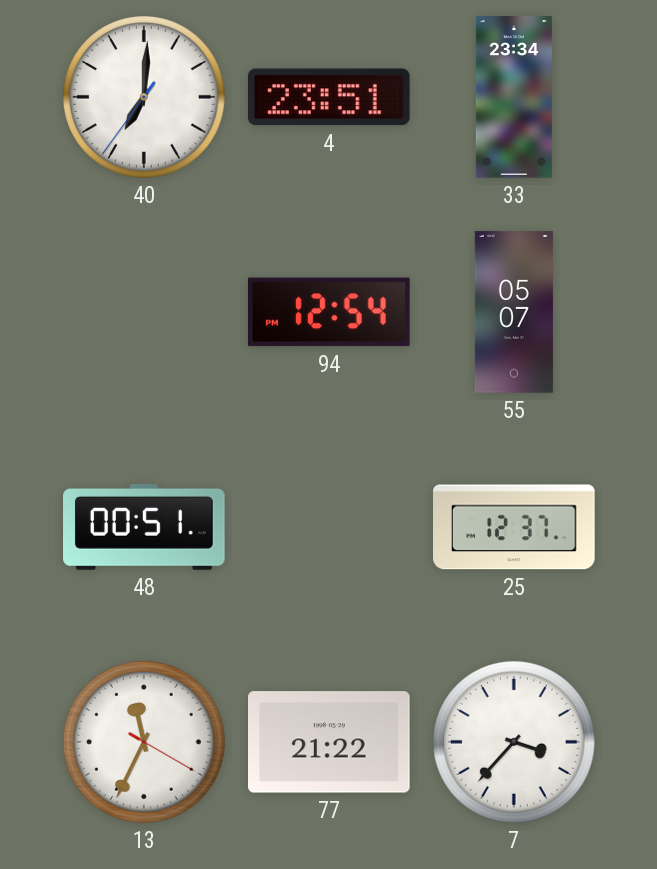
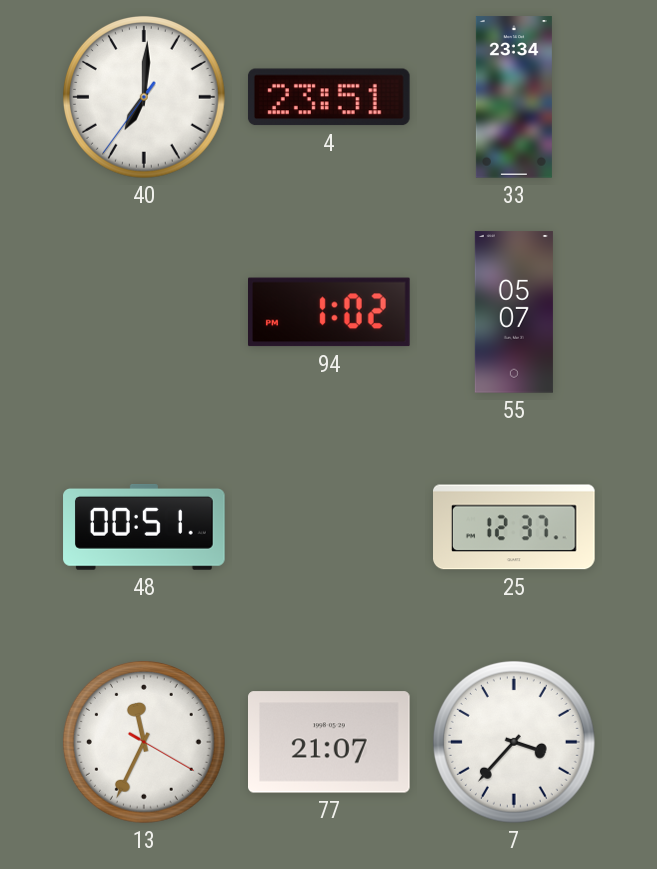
94: 12:54 -> 1:02 (330, 312)
77: 21:22 -> 21:07 (330, 742)
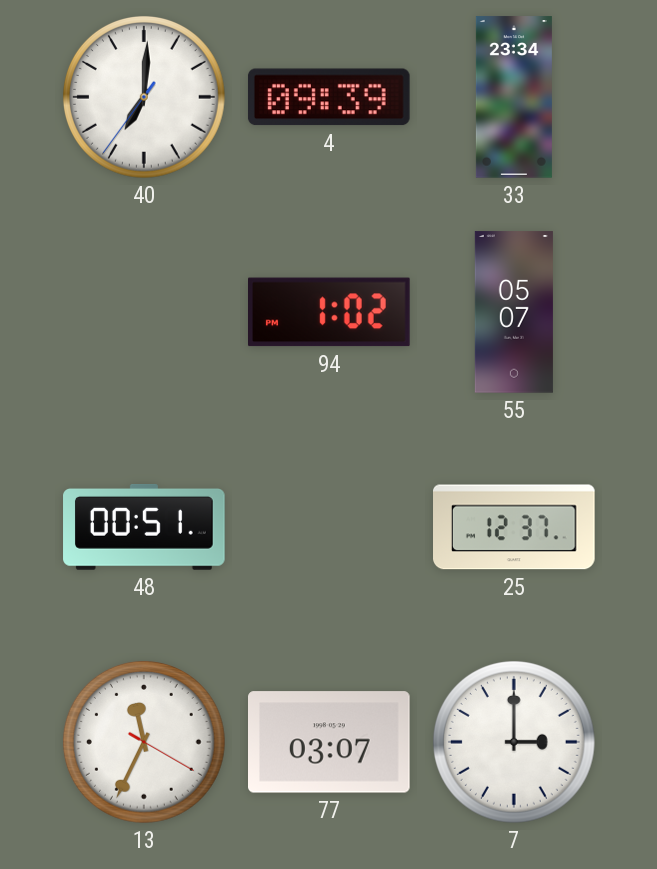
4: 23:51 -> 09:39 (329, 97)
77: 21:07 -> 03:07 (330, 742)
7: 3:37 -> 3:00 (514, 742)
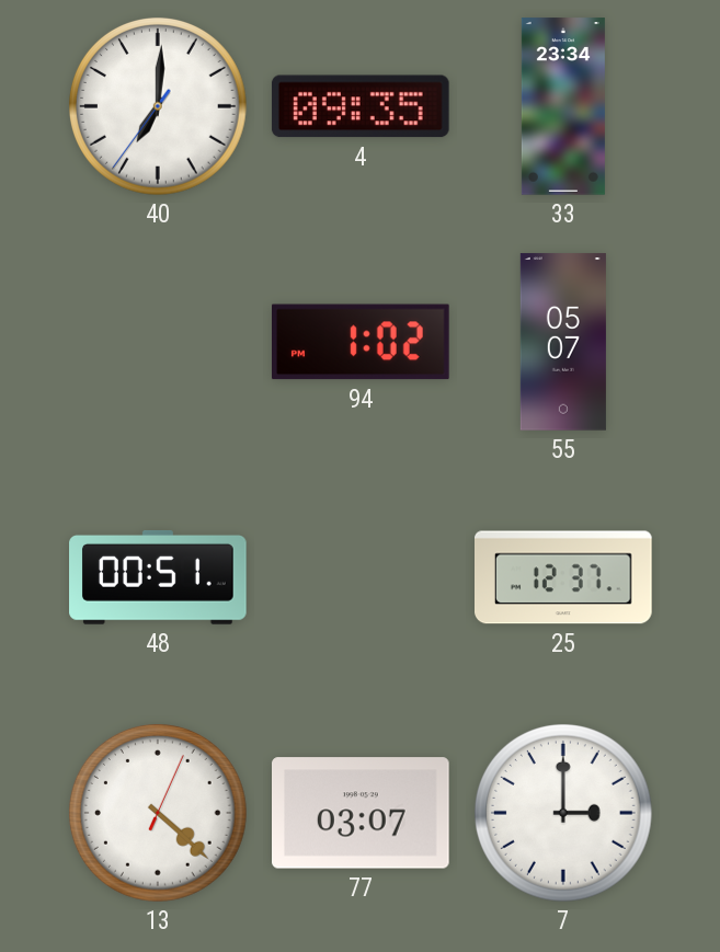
4: 09:39 -> 09:35 (361, 106)
13: 11:34 -> 4:22 (158, 813)
